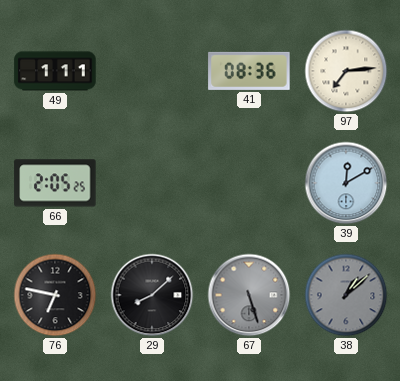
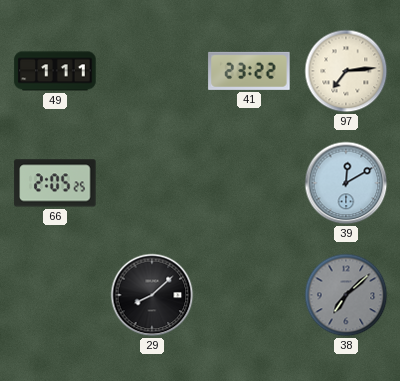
41: 08:36 -> 23:22 (249, 71)
76: 6:47 -> none (55, 295)
67: 5:27 -> none (249, 295)
38: 1:08 -> 7:08 (346, 295)
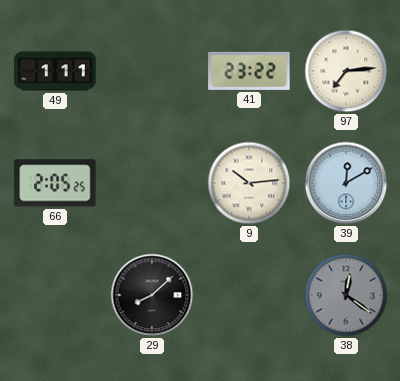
9: none -> 10:14 (249, 183)
38: 7:08 -> 12:21 (346, 295)
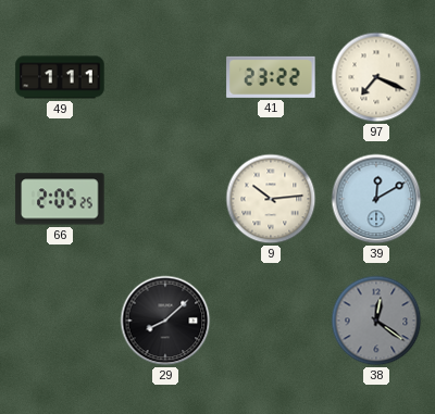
97: 7:14 -> 7:19 (376, 77)
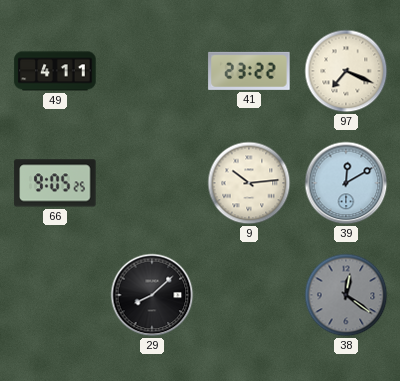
49: 1:11 -> 4:11 (55, 71)
66: 2:05 -> 9:05 (55, 183)
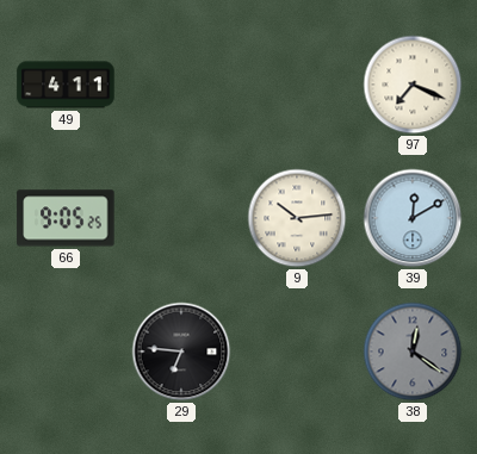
41: 23:22 -> none (249, 71)
29: 8:08 -> 6:46 (181, 352)
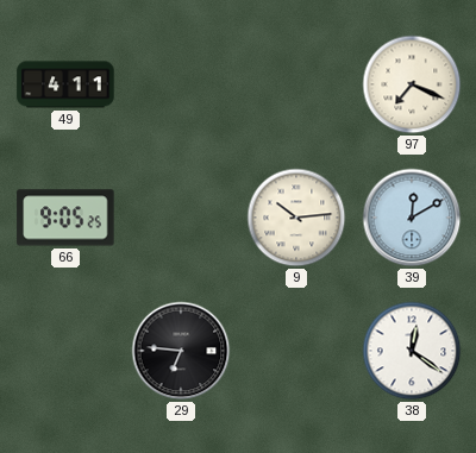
38 dial: grey -> white (412, 351)
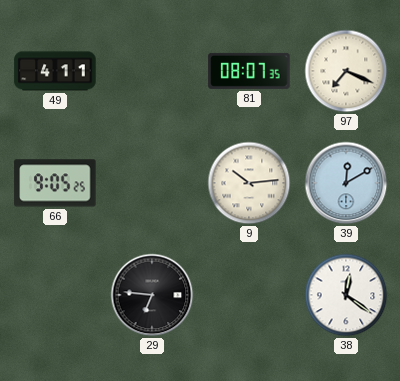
81: none -> 08:07 (249, 71)
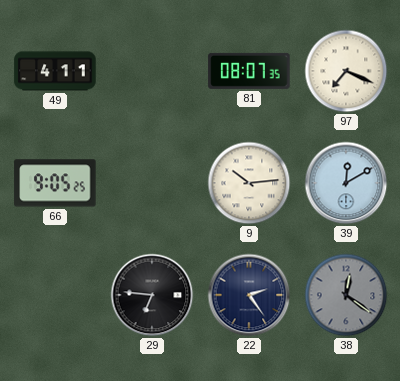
22: none -> 2:24 (249, 295)
38 dial: white -> grey (346, 295)
